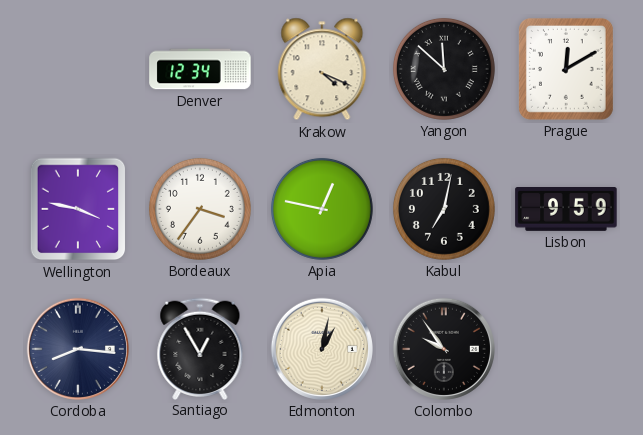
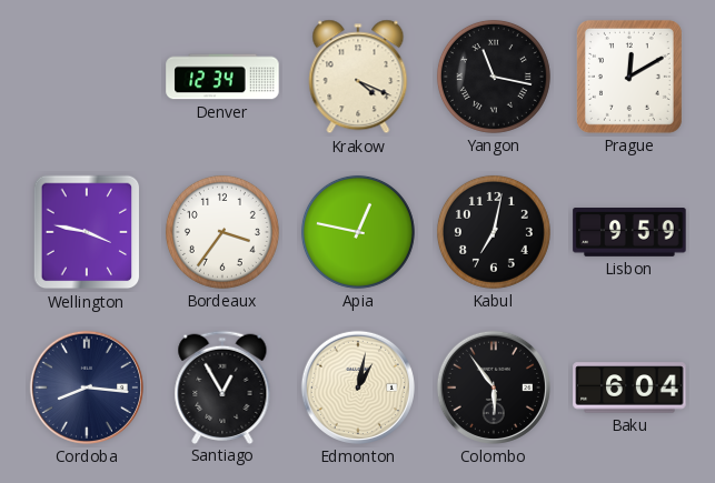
Yangon: 11:52 -> 11:17 (494, 77)
Colombo: 9:54 -> 5:54 (494, 388)
Baku: none -> 6:04 (629, 388)
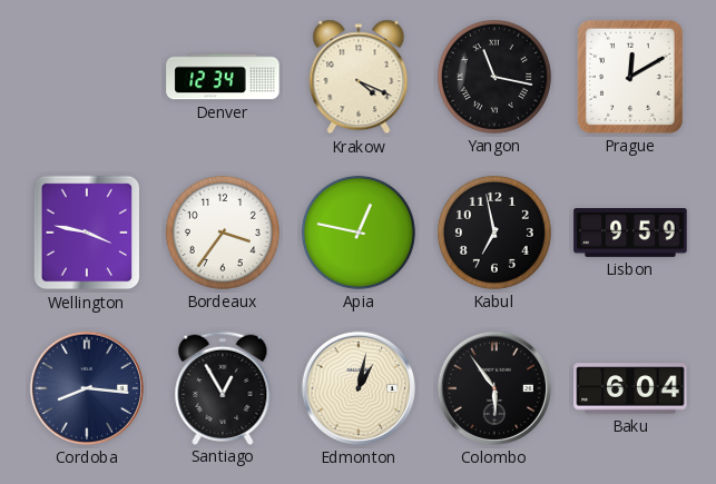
Kabul: 7:02 -> 6:58 (494, 233)
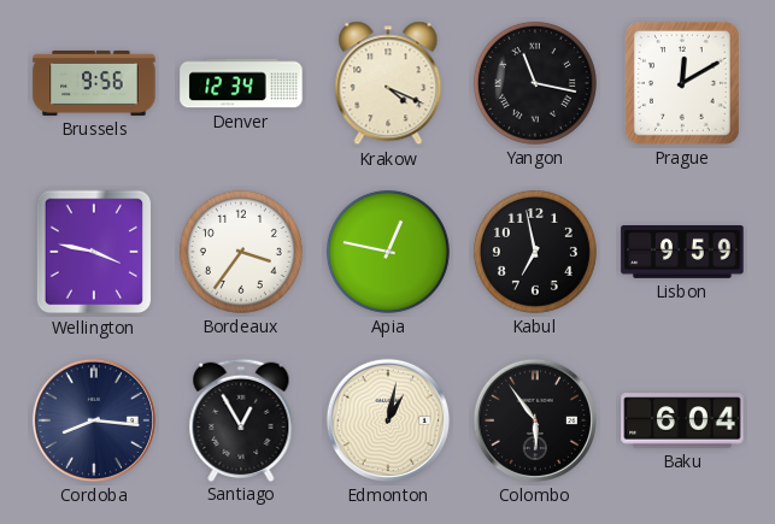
Brussels: none -> 9:56 (94, 83)
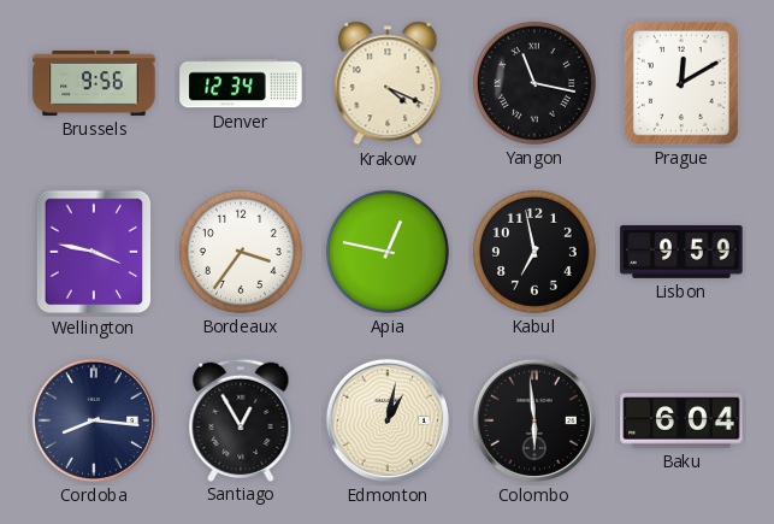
Colombo: 5:54 -> 5:59 (534, 420)
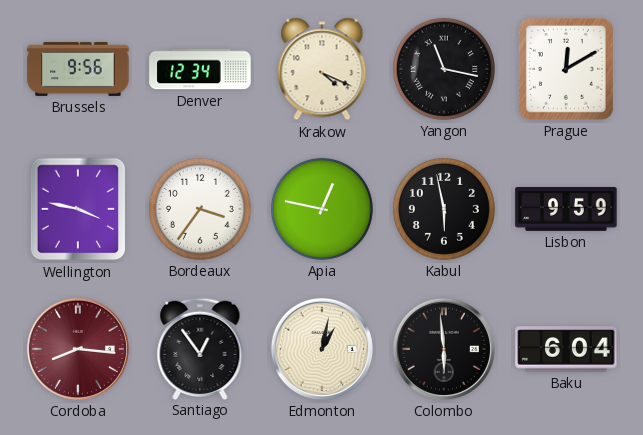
Kabul: 6:58 -> 5:58 (444, 209)
Cordoba dial: navy -> burgundy (78, 349)
Santiago: 12:55 -> 12:54 (200, 348)
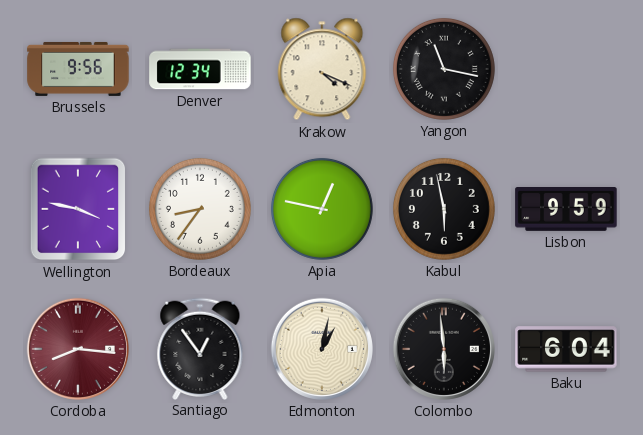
Prague: 12:10 -> none (566, 69)
Bordeaux: 3:36 -> 8:36 (200, 209)
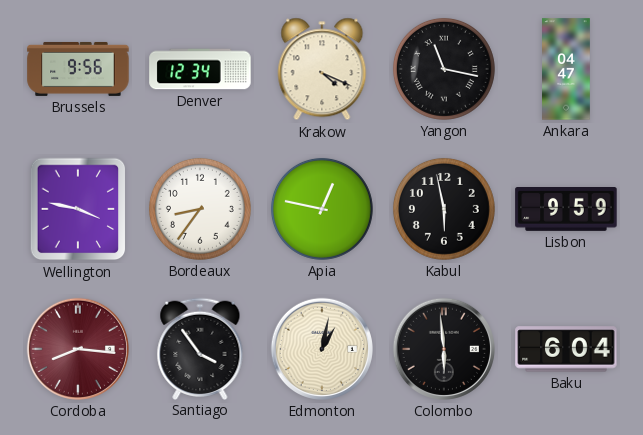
Ankara: none -> 04:47 (567, 69)
Santiago: 12:54 -> 3:54 (200, 348)
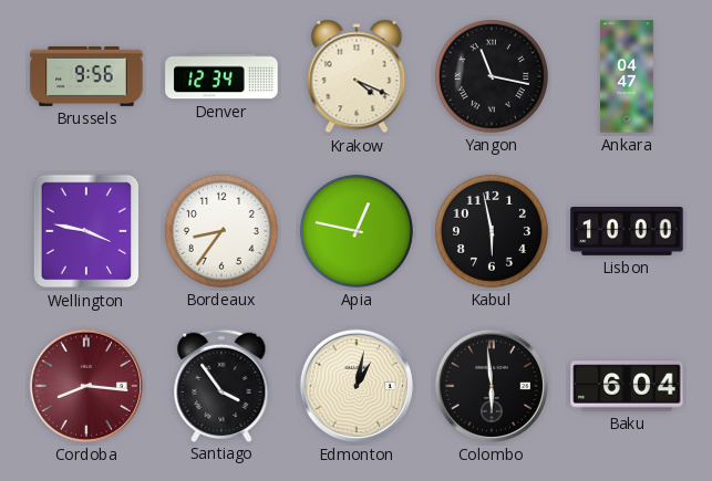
Lisbon: 9:59 -> 10:00 (627, 232)
